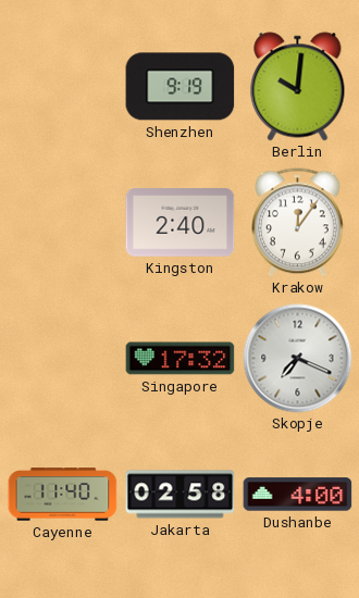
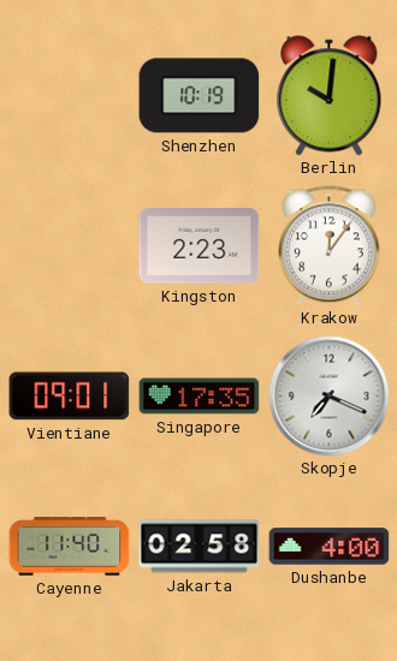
Shenzhen: 9:19 -> 10:19 (200, 96)
Kingston: 2:40 -> 2:23 (200, 246)
Vientiane: none -> 09:01 (70, 397)
Singapore: 17:32 -> 17:35 (200, 397)
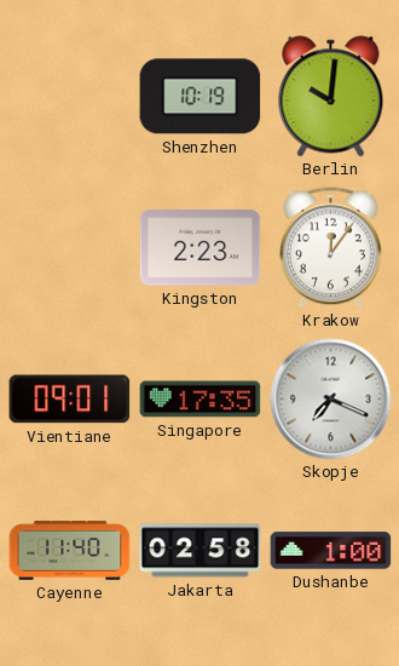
Dushanbe: 4:00 -> 1:00 (331, 551)
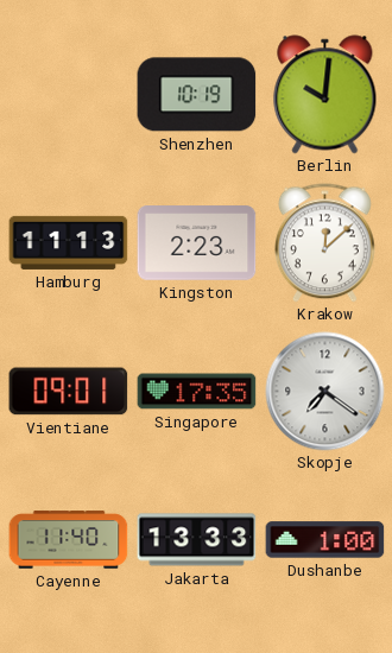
Hamburg: none -> 11:13 (69, 242)
Krakow: 12:06 -> 12:08 (324, 243)
Skopje: 7:19 -> 7:21 (325, 392)
Jakarta: 02:58 -> 13:33 (197, 540)
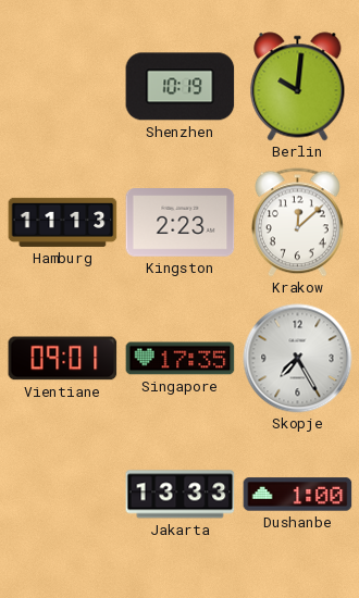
Skopje: 7:21 -> 7:25 (298, 359)
Cayenne: 11:40 -> none (69, 540)
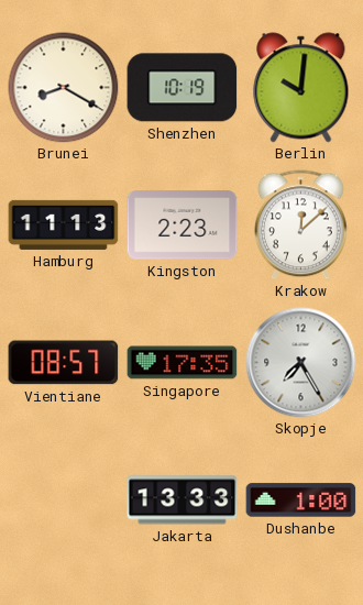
Brunei: none -> 8:20 (64, 88)
Vientiane: 09:01 -> 08:57 (64, 363)
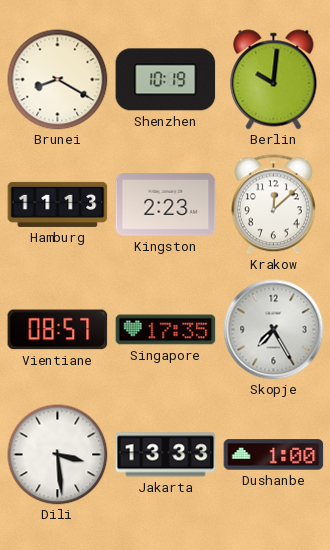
Dili: none -> 3:29 (58, 455)
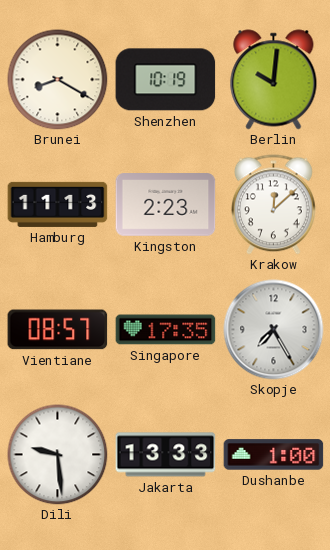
Dili: 3:29 -> 9:29 (58, 455)
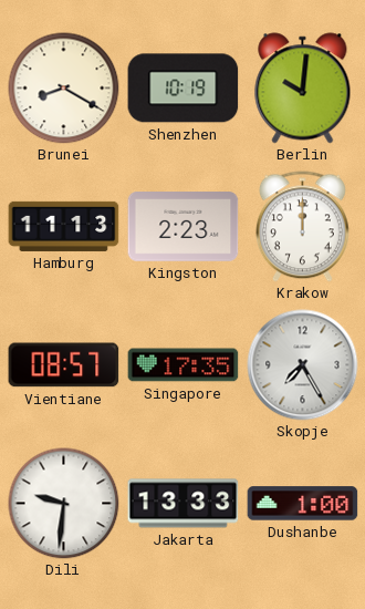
Krakow: 12:08 -> 12:00 (302, 227)
Dili: 9:29 -> 9:31 (64, 504)
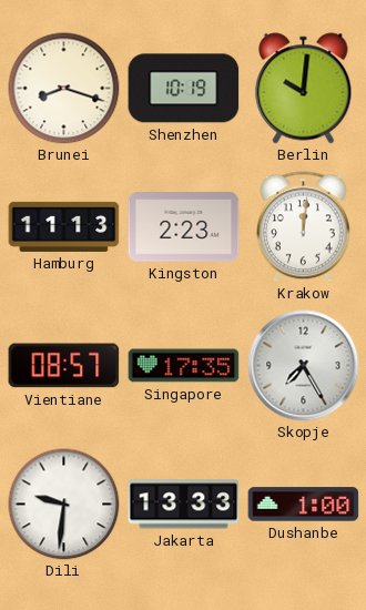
Brunei: 8:20 -> 8:18 (64, 89)
Krakow: 12:00 -> 12:01 (303, 227)
